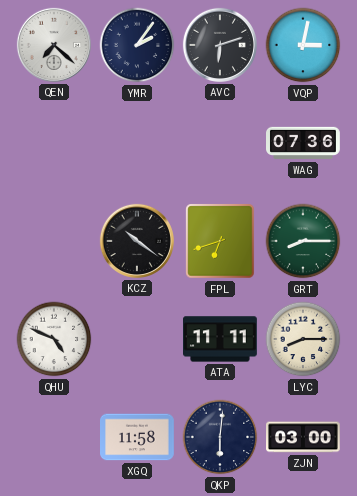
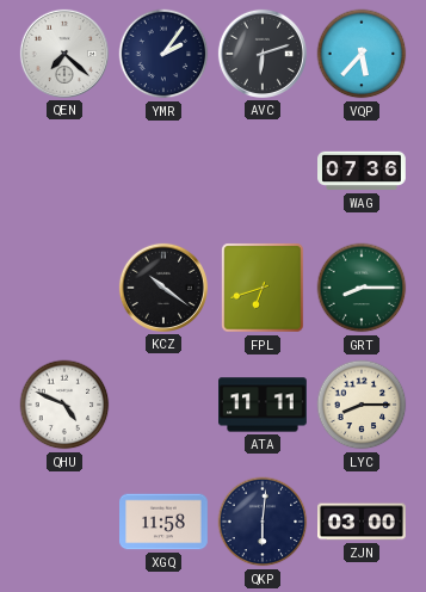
VQP: 3:02 -> 5:37 (362, 54)
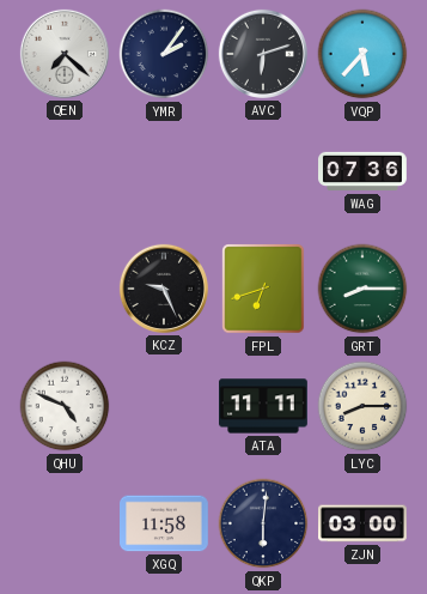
KCZ: 10:21 -> 9:26 (164, 289)
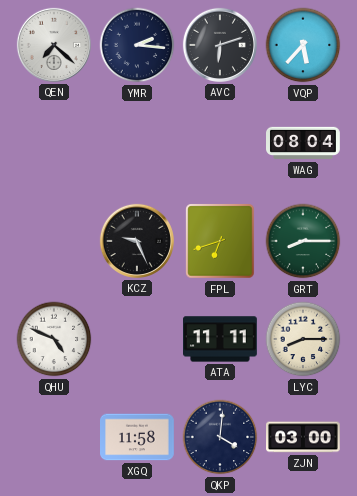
YMR: 2:06 -> 2:16 (137, 45)
WAG: 07:36 -> 08:04 (304, 143)
QKP: 6:01 -> 4:01 (220, 437)
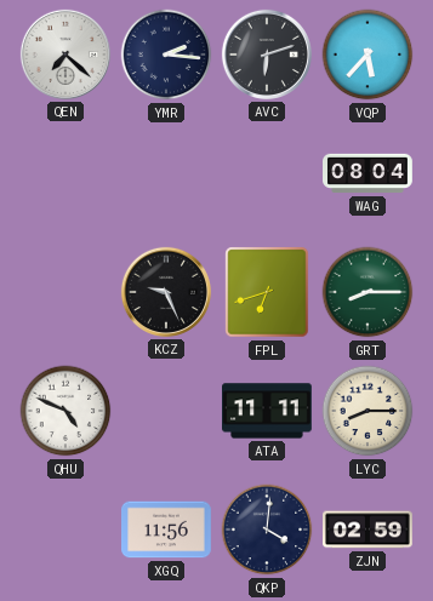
XGQ: 11:58 -> 11:56 (167, 530)
ZJN: 03:00 -> 02:59 (369, 530)
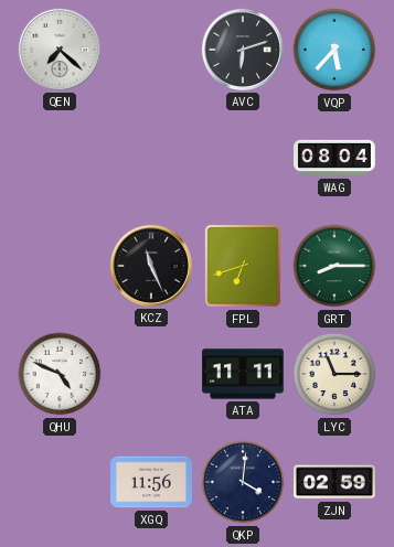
YMR: 2:16 -> none (166, 55)
KCZ: 9:26 -> 11:26 (151, 266)
LYC: 8:15 -> 11:15 (334, 374)
